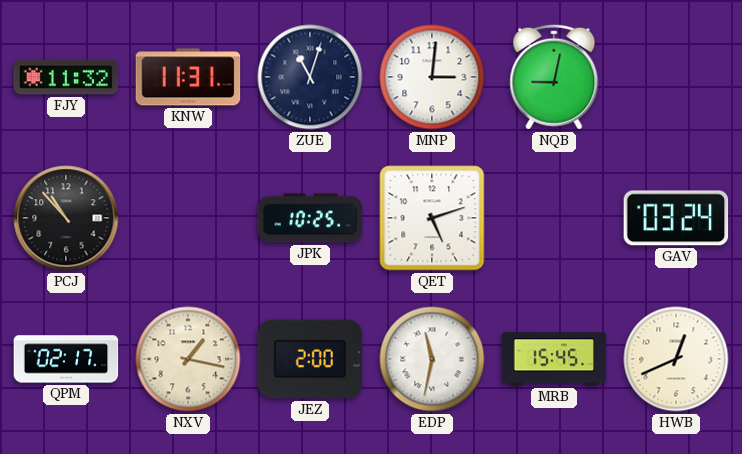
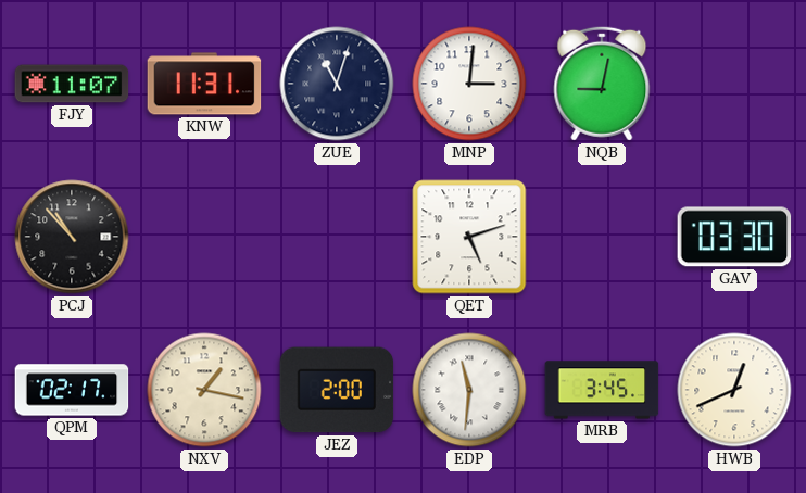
FJY: 11:32 -> 11:07 (72, 84)
JPK: 10:25 -> none (310, 218)
GAV: 03:24 -> 03:30 (734, 237)
EDP: 11:32 -> 11:31 (469, 390)
MRB: 15:45 -> 3:45 (602, 390)
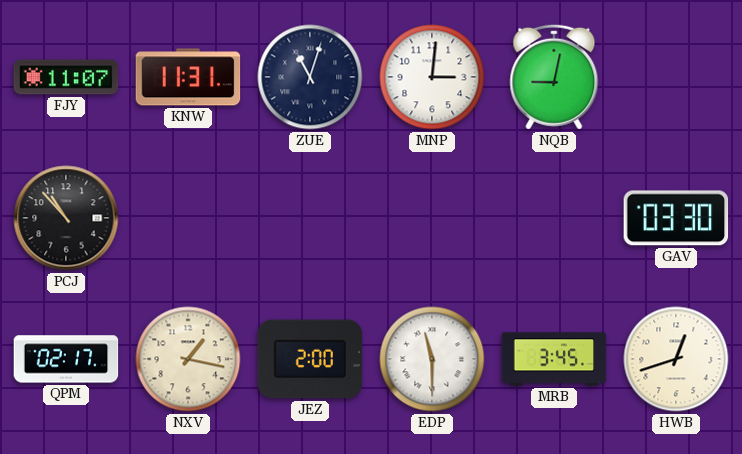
QET: 5:12 -> none (469, 237)
EDP: 11:31 -> 11:30 (432, 359)
HWB: 12:41 -> 12:42 (676, 359)
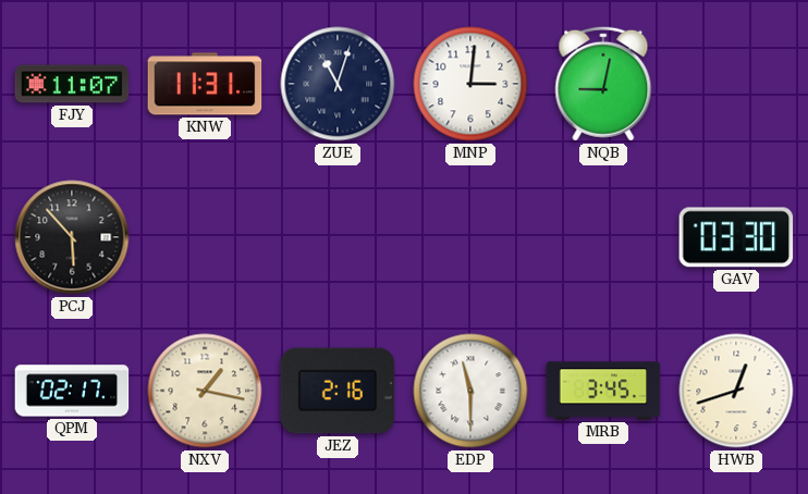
PCJ: 10:53 -> 5:53 (72, 237)
JEZ: 2:00 -> 2:16 (338, 391)
